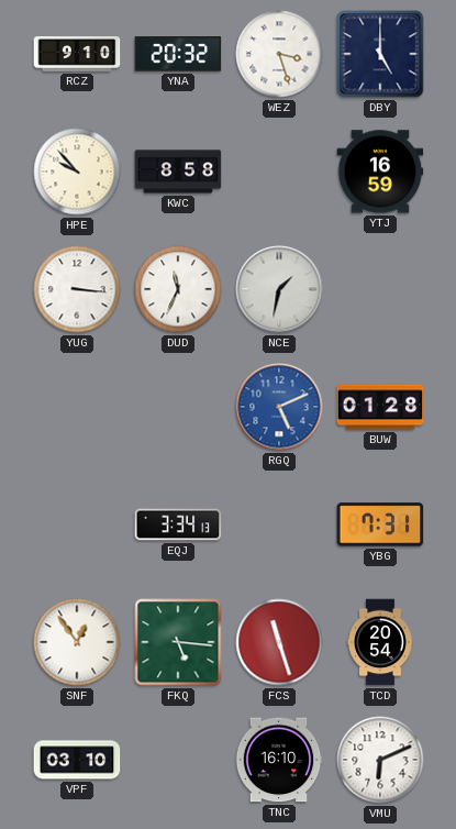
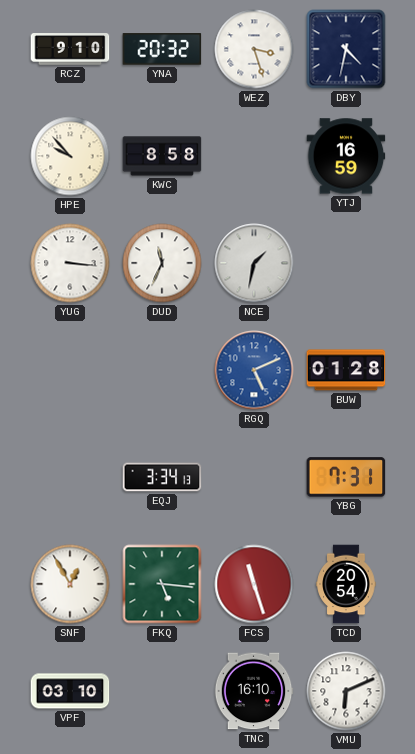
DBY: 5:00 -> 4:32 (346, 49)
SNF: 12:54 -> 12:55 (70, 584)
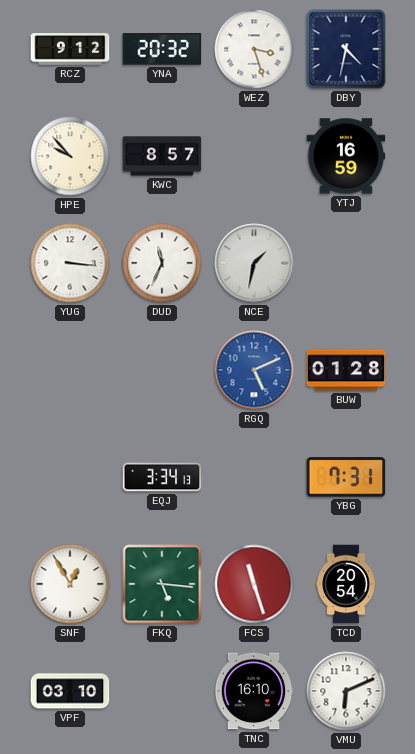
RCZ: 9:10 -> 9:12 (70, 49)
KWC: 8:58 -> 8:57 (162, 156)
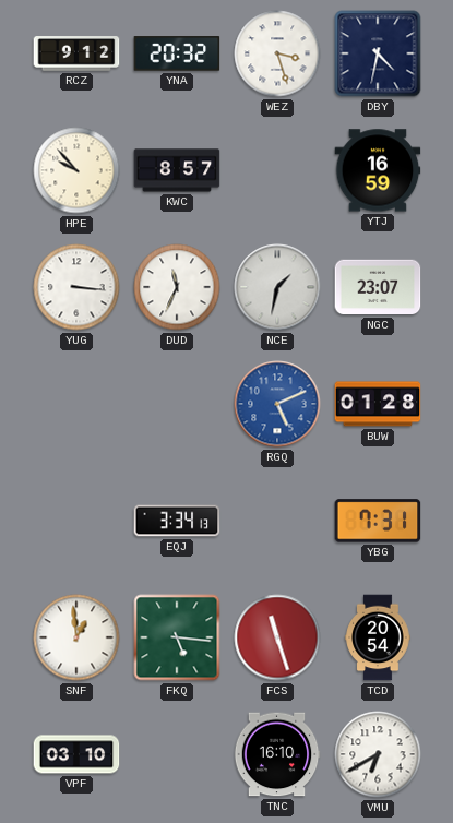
NGC: none -> 23:07 (378, 287)
SNF: 12:55 -> 12:59 (76, 637)
VMU: 6:11 -> 6:40 (378, 754)
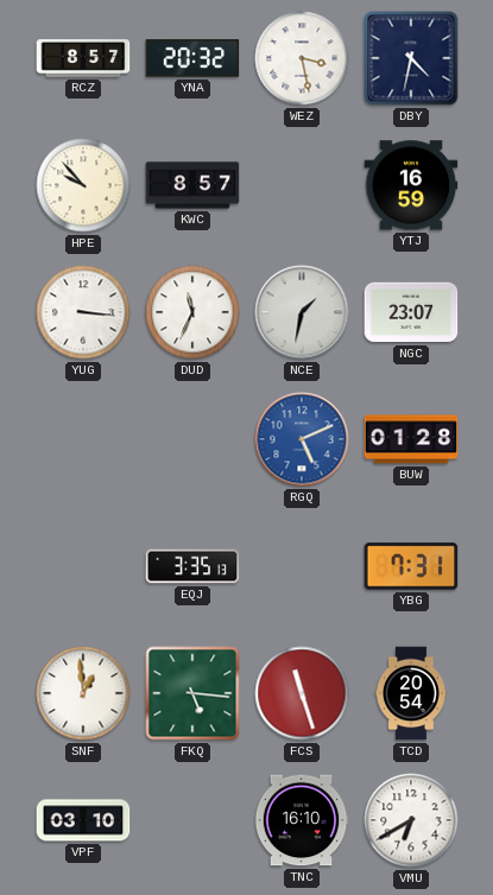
RCZ: 9:12 -> 8:57 (83, 58)
WEZ: 3:27 -> 3:28 (302, 58)
EQJ: 3:34 -> 3:35 (192, 566)
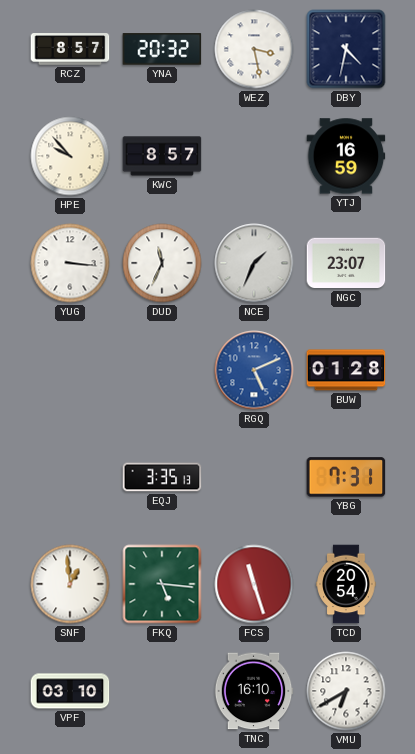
NCE: 1:32 -> 1:34 (254, 263)
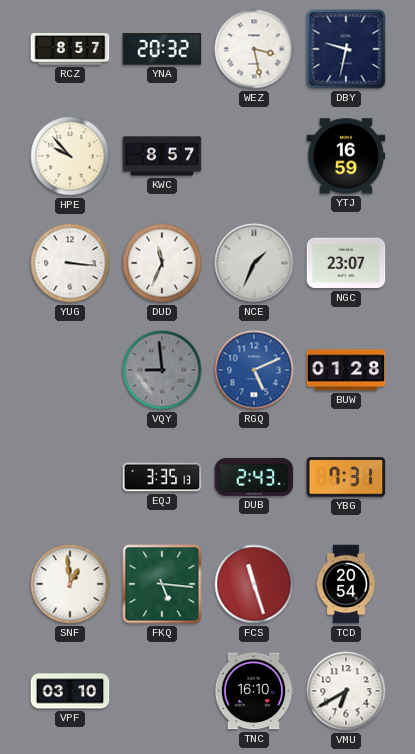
DBY: 4:32 -> 9:32 (346, 49)
VQY: none -> 8:59 (162, 370)
DUB: none -> 2:43 (254, 477)
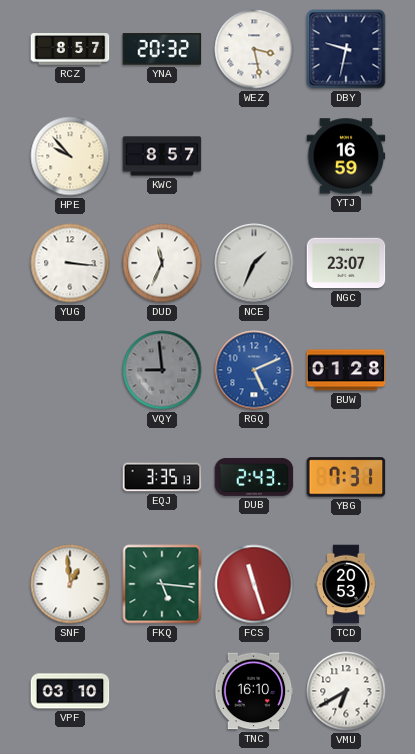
TCD: 20:54 -> 20:53 (346, 584)
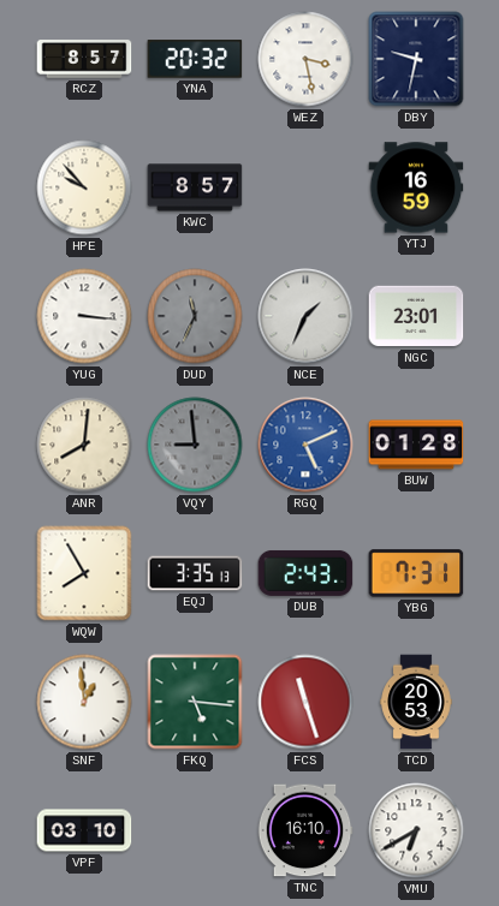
DUD dial: white -> grey (195, 316)
NGC: 23:07 -> 23:01 (416, 316)
ANR: none -> 8:01 (84, 445)
WQW: none -> 7:55 (84, 573)
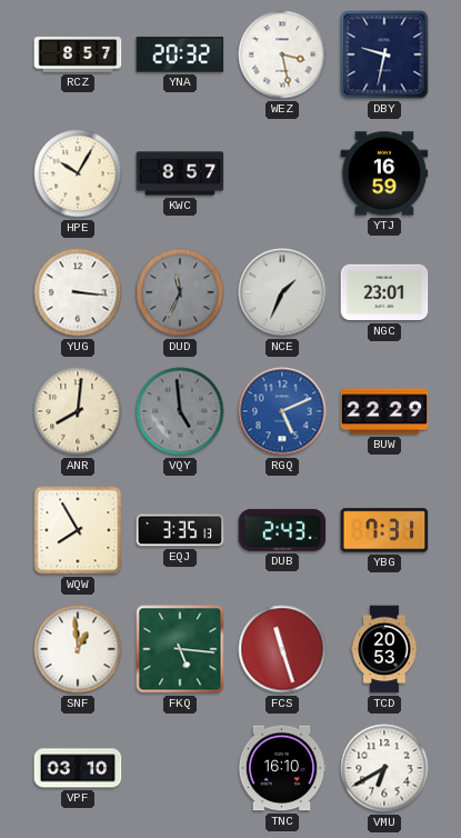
HPE: 9:53 -> 10:05 (78, 173)
VQY: 8:59 -> 4:59 (180, 411)
BUW: 01:28 -> 22:29 (384, 411)
